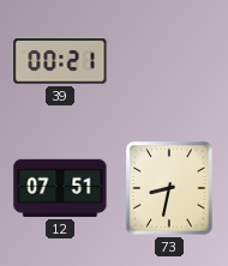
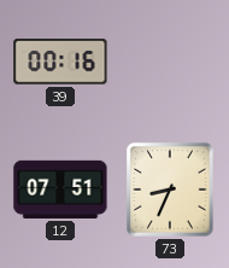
39: 00:21 -> 00:16 (60, 62)
73: 8:32 -> 8:34 (170, 190)
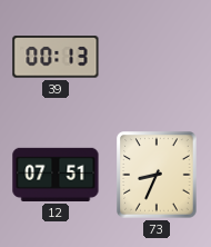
39: 00:16 -> 00:13 (56, 57)
